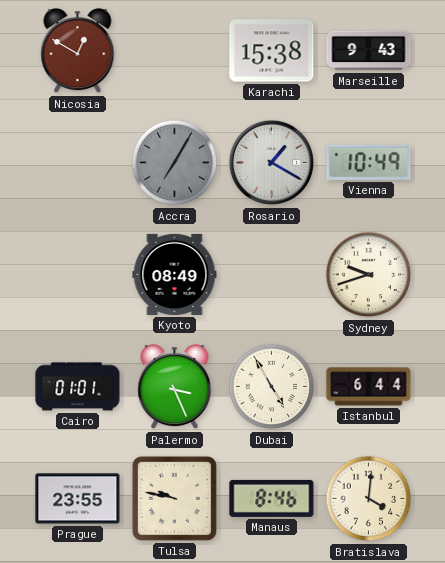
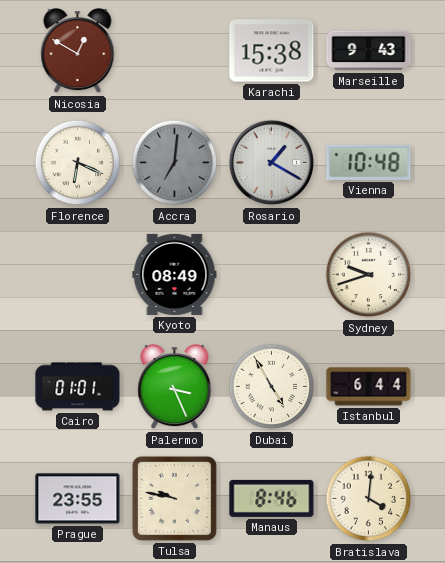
Florence: none -> 6:19 (78, 163)
Accra: 7:05 -> 7:01 (175, 163)
Vienna: 10:49 -> 10:48 (369, 162)
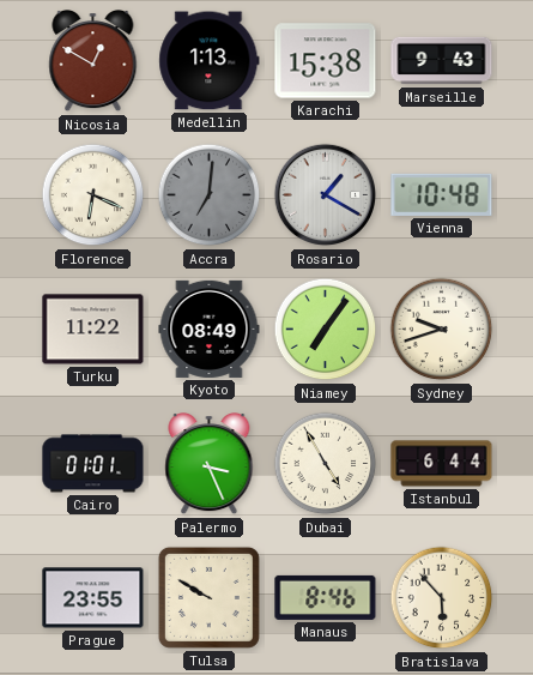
Medellin: none -> 1:13 (210, 61)
Turku: none -> 11:22 (93, 330)
Niamey: none -> 7:06 (326, 330)
Tulsa: 9:47 -> 9:50 (208, 597)
Bratislava: 4:01 -> 5:53 (442, 598)
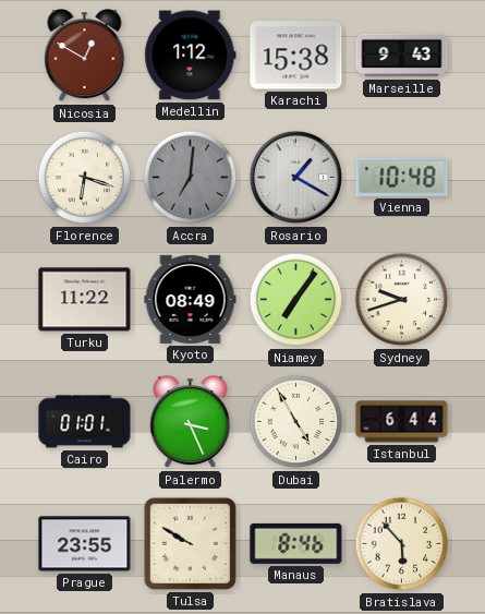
Medellin: 1:13 -> 1:12 (191, 56)
Florence: 6:19 -> 6:18 (85, 178)
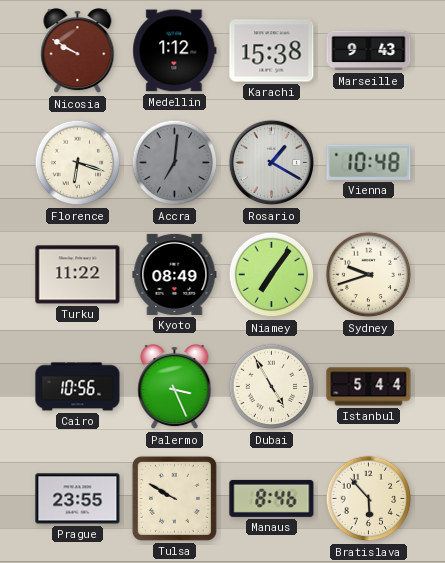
Nicosia: 12:50 -> 9:50 (78, 52)
Cairo: 01:01 -> 10:56 (78, 387)
Istanbul: 6:44 -> 5:44 (369, 387)
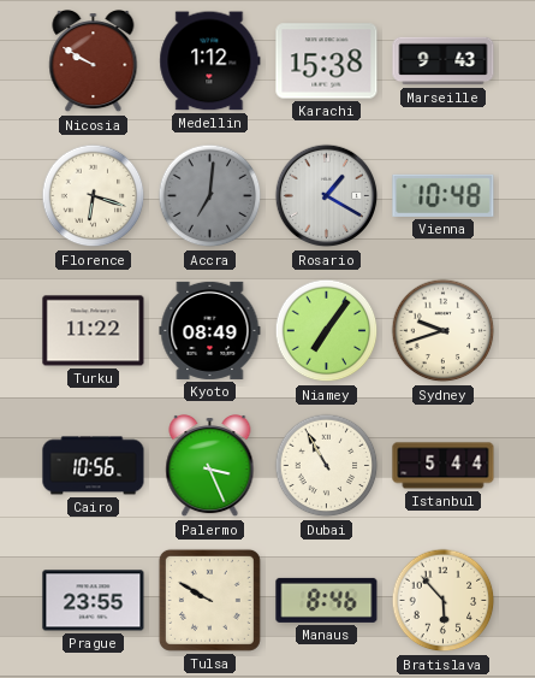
Dubai: 4:55 -> 10:55 (327, 466)
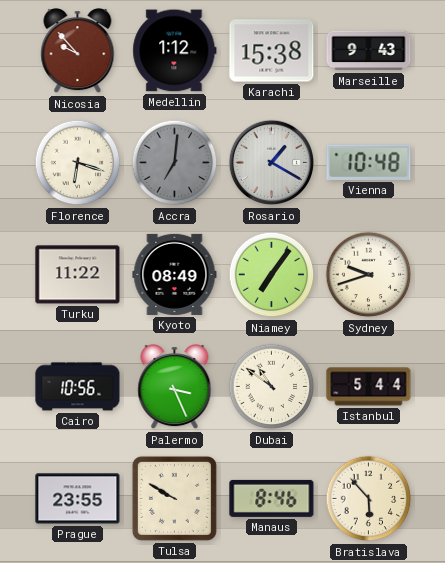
Nicosia: 9:50 -> 9:53 (78, 52)
Dubai: 10:55 -> 10:51 (272, 387)
